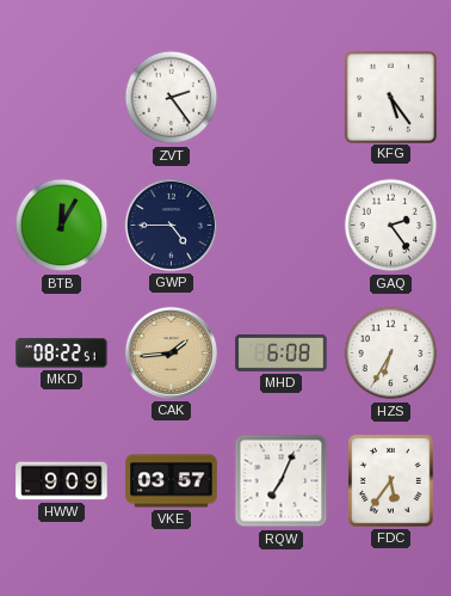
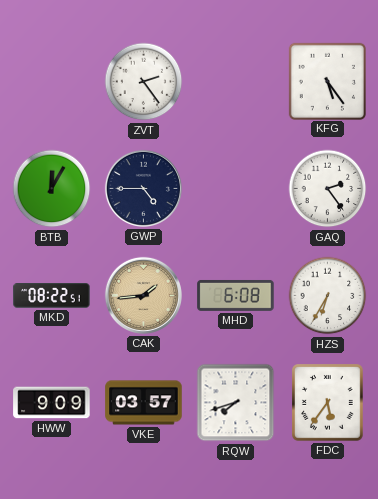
RQW: 7:04 -> 7:42 (236, 403)
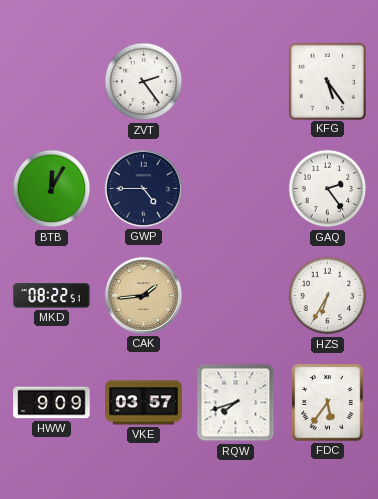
MHD: 6:08 -> none (236, 295)
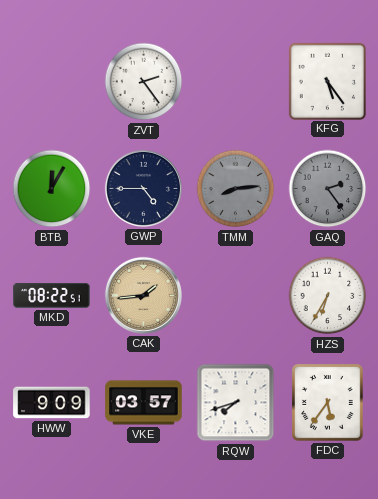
TMM: none -> 8:14 (236, 189)
GAQ dial: white -> grey (328, 189)
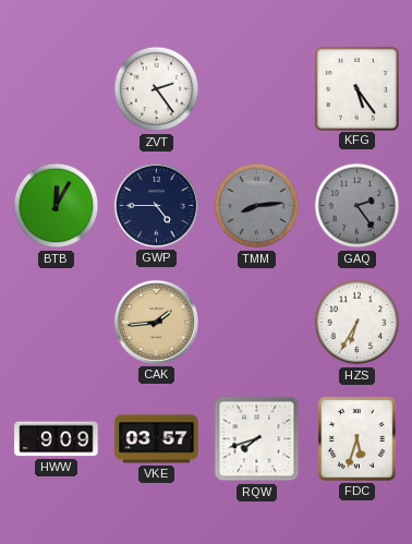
MKD: 08:22 -> none (52, 296)
FDC: 5:36 -> 5:33 (358, 439)
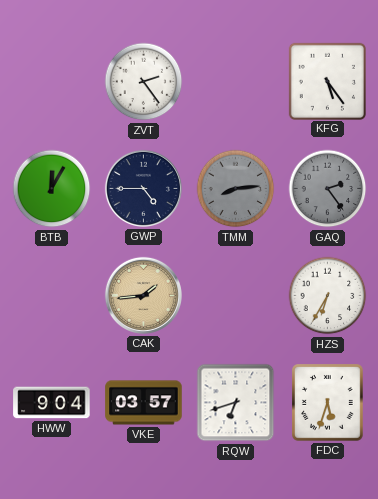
HWW: 9:09 -> 9:04 (52, 403)
RQW: 7:42 -> 6:42 (236, 403)
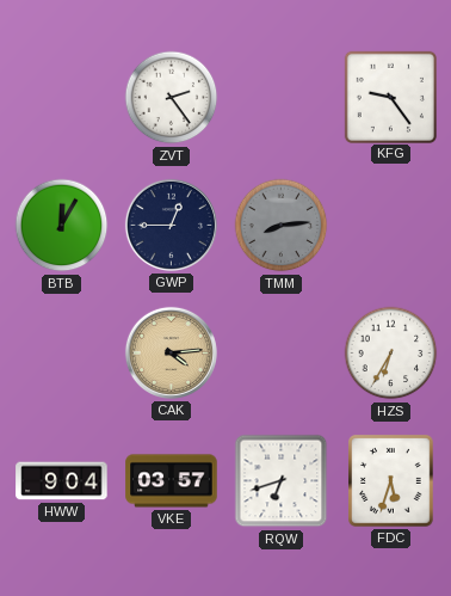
KFG: 5:24 -> 9:24 (390, 97)
GWP: 4:45 -> 12:45 (171, 225)
GAQ: 2:24 -> none (328, 189)
CAK: 1:44 -> 4:14 (171, 352)
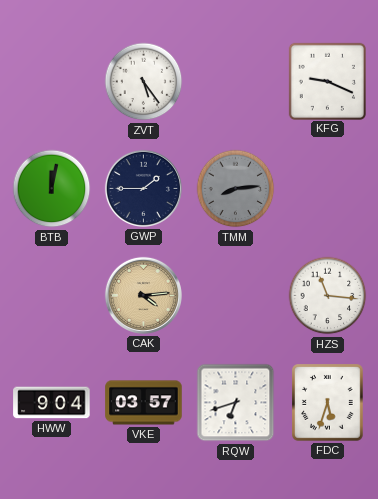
ZVT: 2:24 -> 5:24 (144, 82)
KFG: 9:24 -> 9:19 (327, 81)
BTB: 12:05 -> 12:02 (52, 189)
GWP: 12:45 -> 1:45 (143, 188)
HZS: 6:35 -> 11:16 (328, 296)
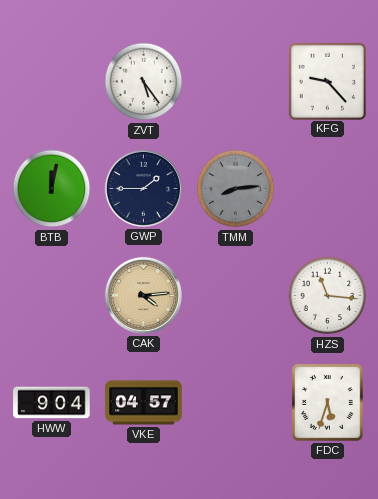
KFG: 9:19 -> 9:23 (327, 81)
VKE: 03:57 -> 04:57 (144, 403)
RQW: 6:42 -> none (236, 403)
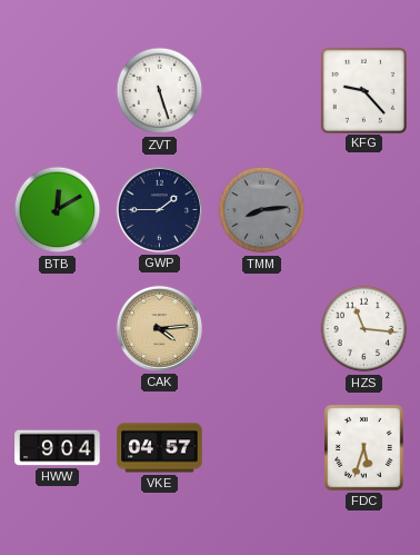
ZVT: 5:24 -> 5:27 (160, 91)
BTB: 12:02 -> 12:10 (58, 210)
